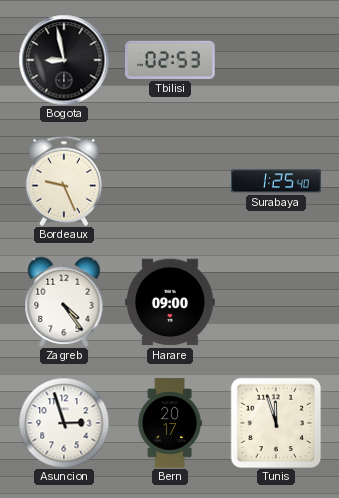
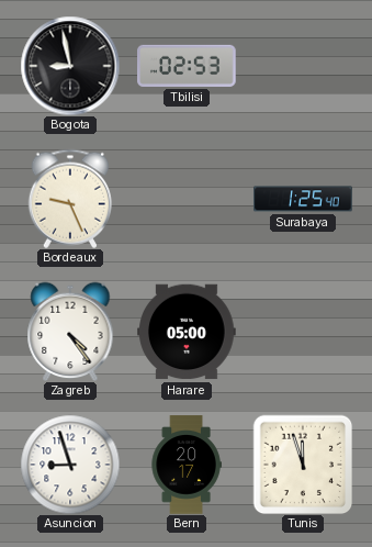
Harare: 09:00 -> 05:00 (187, 332)
Asuncion: 2:57 -> 8:57 (70, 465)
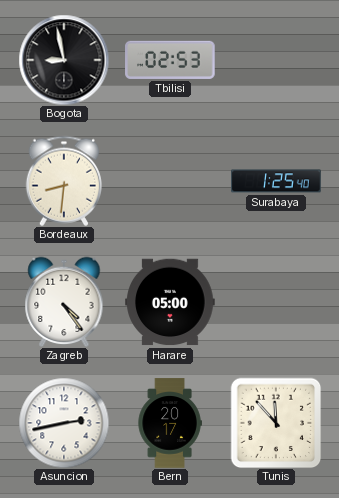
Bordeaux: 9:26 -> 8:31 (64, 181)
Asuncion: 8:57 -> 2:43 (64, 423)
Tunis: 11:57 -> 11:53 (276, 423)
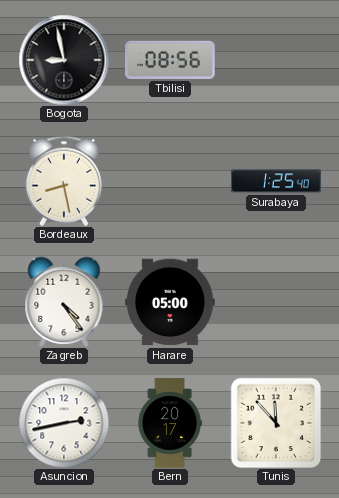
Tbilisi: 02:53 -> 08:56 (170, 60)
Bordeaux: 8:31 -> 8:28 (64, 181)
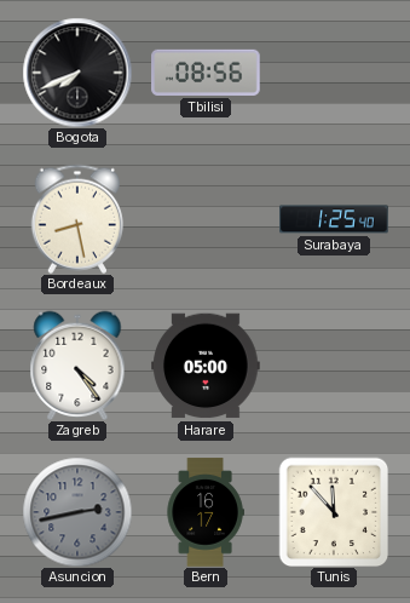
Bogota: 8:58 -> 7:41 (77, 73)
Asuncion dial: white -> grey (77, 512)
Bern: 20:17 -> 16:17 (206, 512)
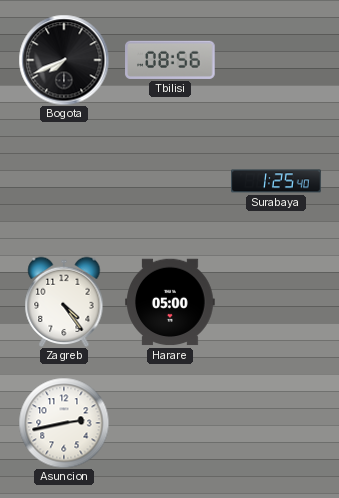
Bordeaux: 8:28 -> none (77, 219)
Asuncion dial: grey -> white (64, 423)
Bern: 16:17 -> none (206, 512)
Tunis: 11:53 -> none (334, 512)
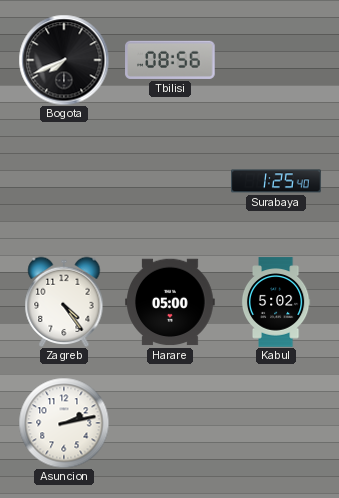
Kabul: none -> 5:02 (276, 302)
Asuncion: 2:43 -> 2:13 (64, 423)
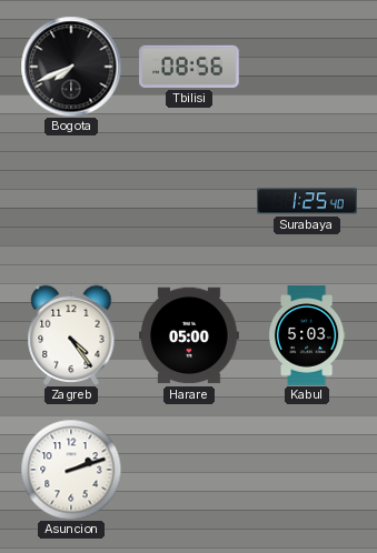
Kabul: 5:02 -> 5:03 (307, 335)
Asuncion: 2:13 -> 2:12 (71, 470)
